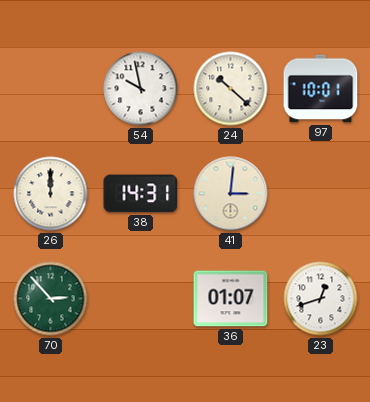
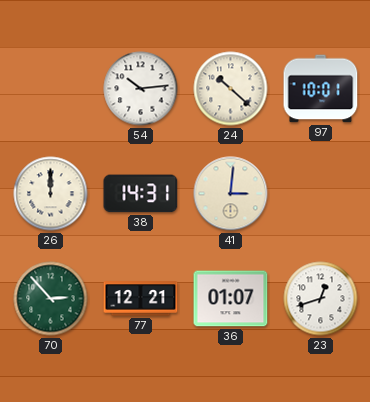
54: 9:58 -> 10:14 (141, 89)
77: none -> 12:21 (141, 299)
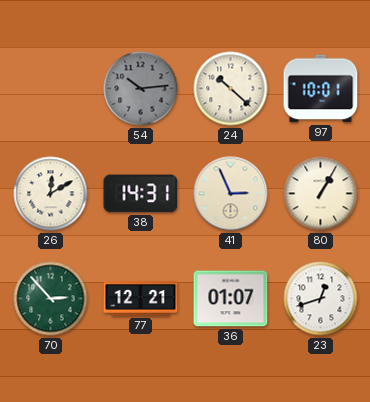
54 dial: white -> grey (141, 89)
26: 12:00 -> 12:10 (51, 194)
41: 3:01 -> 2:56 (231, 194)
80: none -> 1:05 (321, 194)
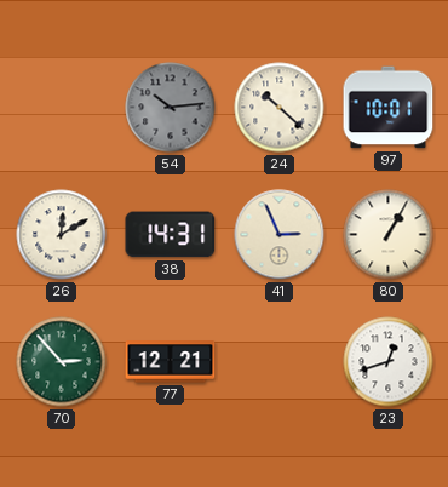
36: 01:07 -> none (231, 299)
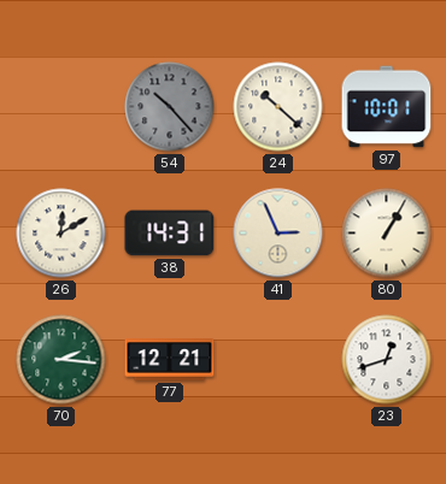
54: 10:14 -> 10:23 (170, 107)
70: 2:53 -> 2:16 (61, 360)
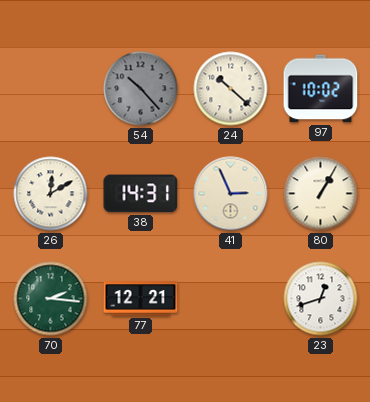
97: 10:01 -> 10:02 (321, 89)
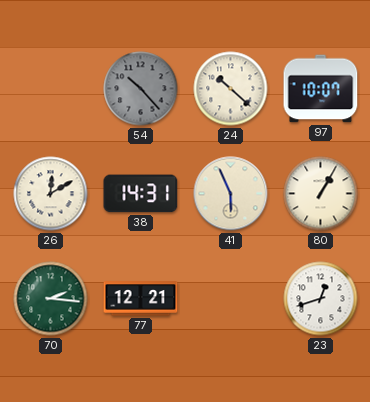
97: 10:02 -> 10:07 (321, 89)
41: 2:56 -> 5:56 (231, 194)
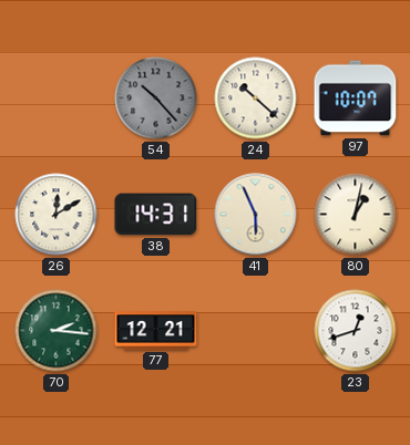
80: 1:05 -> 1:02 (356, 215)
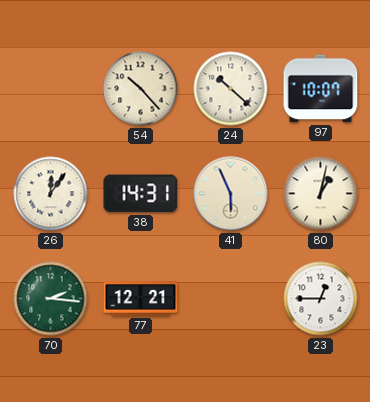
54 dial: grey -> cream (141, 89)
26: 12:10 -> 12:06 (51, 194)
23: 12:42 -> 12:45 (321, 299)
